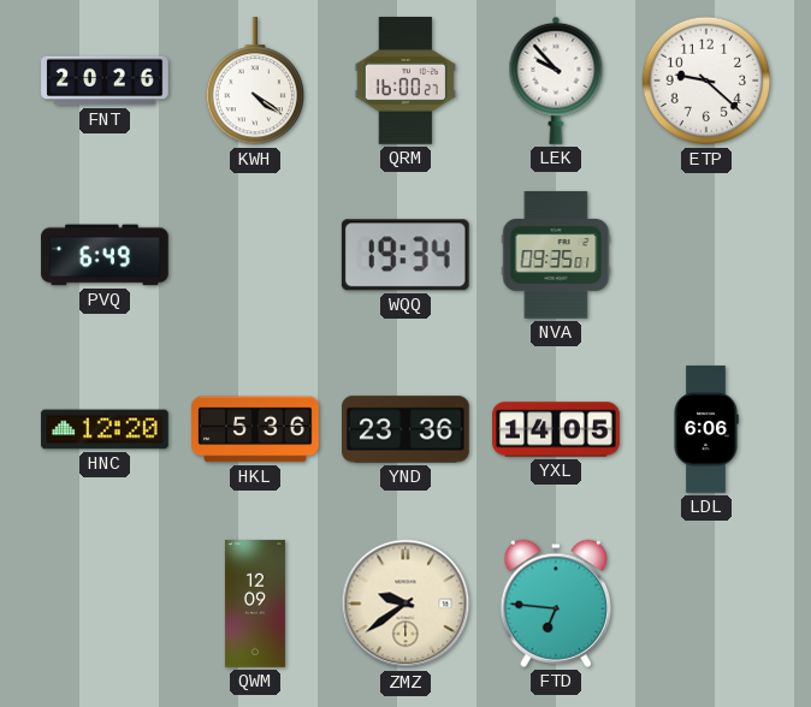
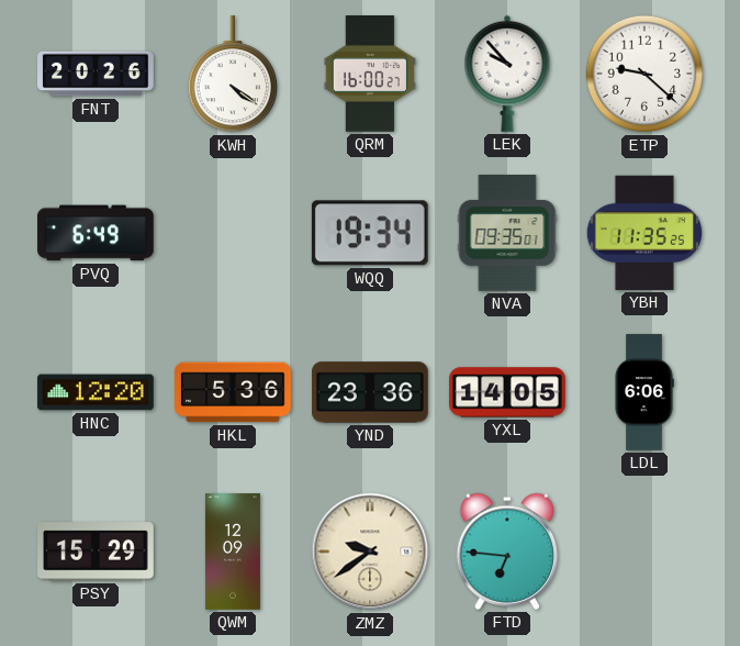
YBH: none -> 11:35 (643, 233)
PSY: none -> 15:29 (96, 552)
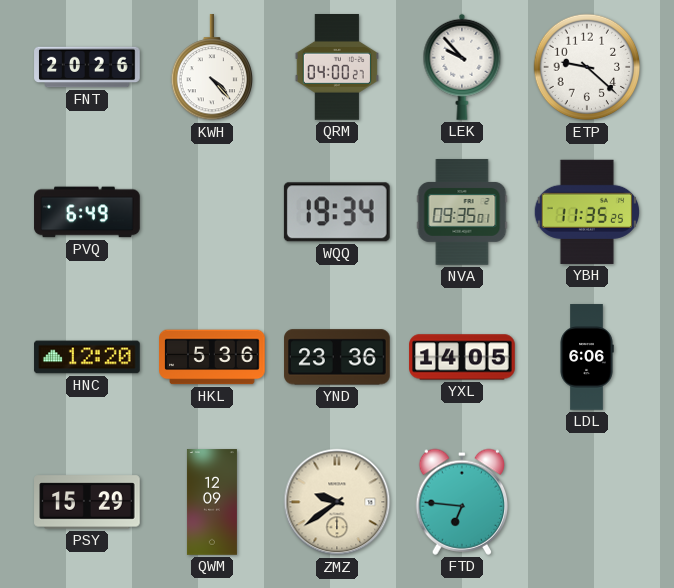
KWH: 4:21 -> 4:23 (211, 68)
QRM: 16:00 -> 04:00 (337, 67)
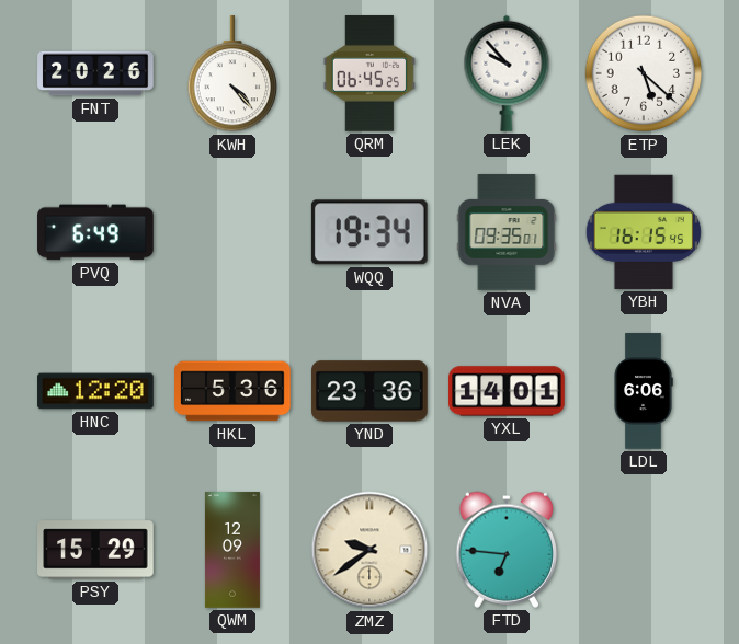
QRM: 04:00 -> 06:45 (369, 73)
ETP: 9:22 -> 5:22 (644, 73)
YBH: 11:35 -> 16:15 (643, 232)
YXL: 14:05 -> 14:01 (507, 391)
